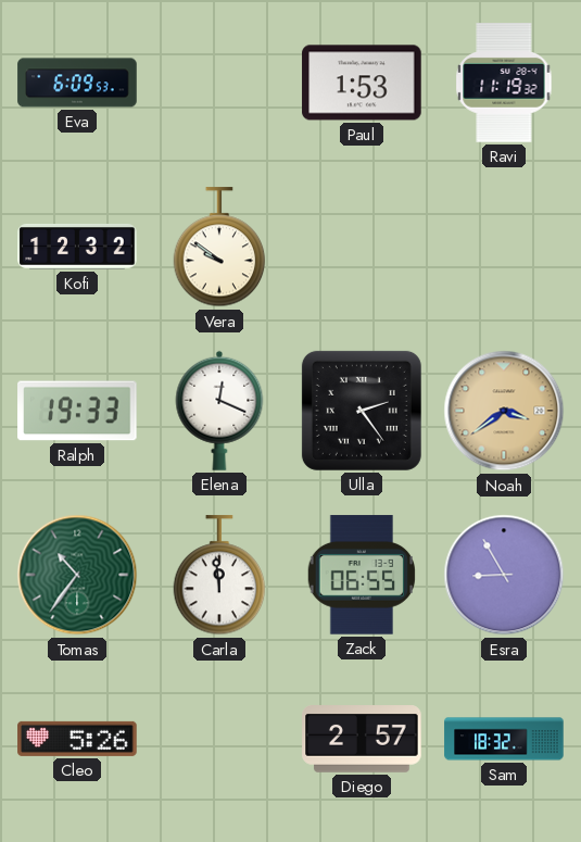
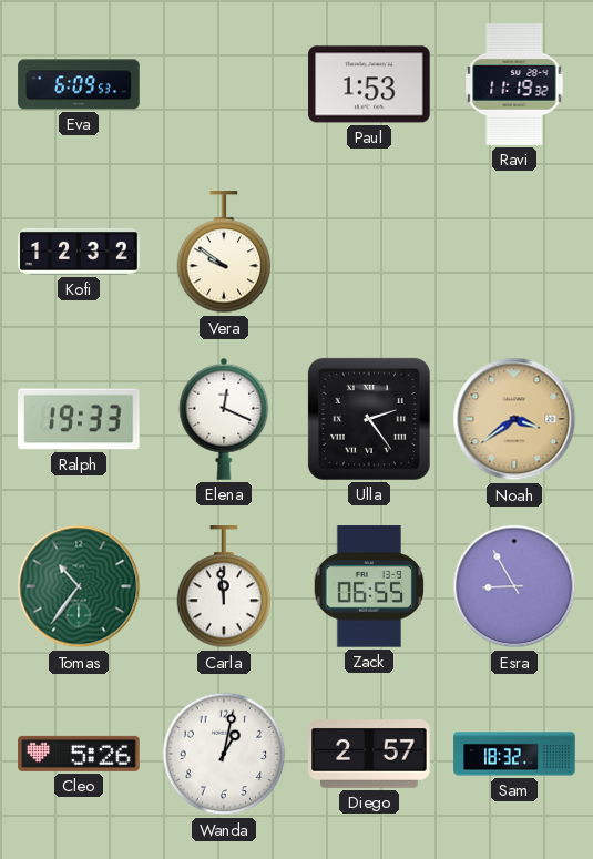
Wanda: none -> 1:02 (224, 754)
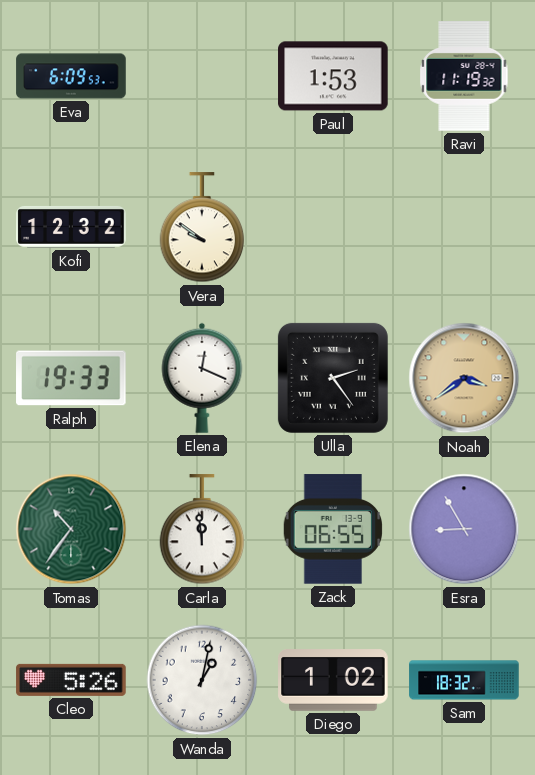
Diego: 2:57 -> 1:02 (333, 680)
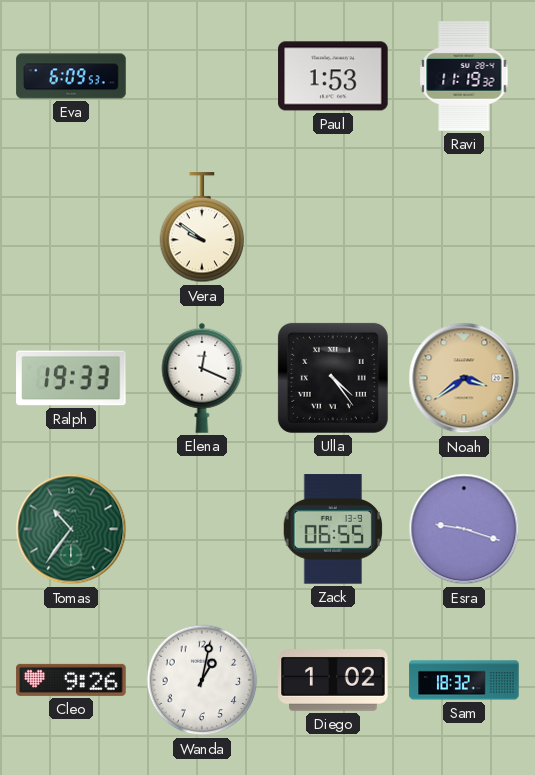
Kofi: 12:32 -> none (71, 227)
Ulla: 2:24 -> 4:24 (333, 378)
Carla: 11:59 -> none (202, 530)
Esra: 8:55 -> 9:18 (464, 529)
Cleo: 5:26 -> 9:26 (71, 680)
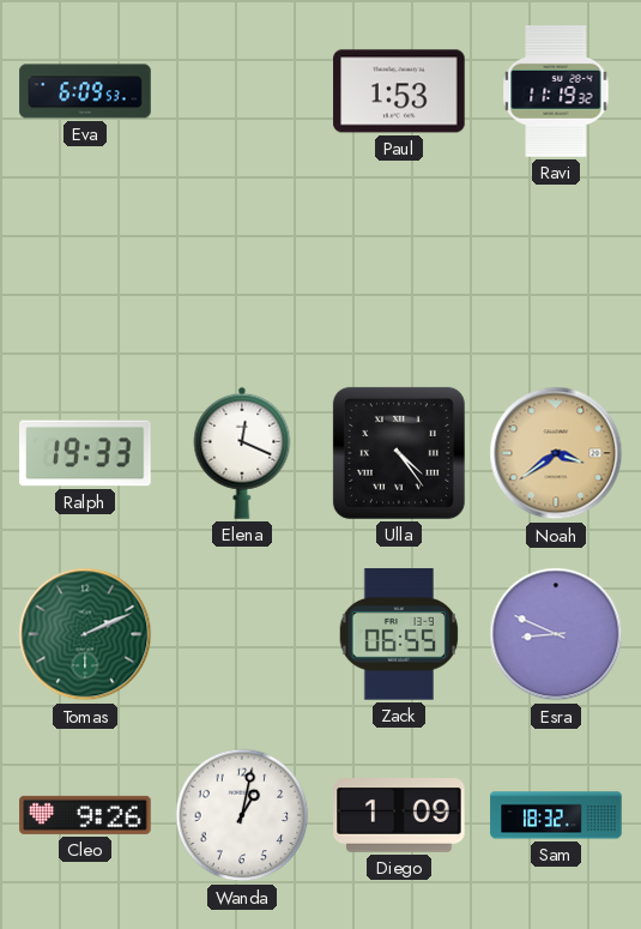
Vera: 9:51 -> none (202, 228)
Tomas: 10:36 -> 2:11 (85, 634)
Esra: 9:18 -> 8:49 (556, 634)
Diego: 1:02 -> 1:09 (399, 815)
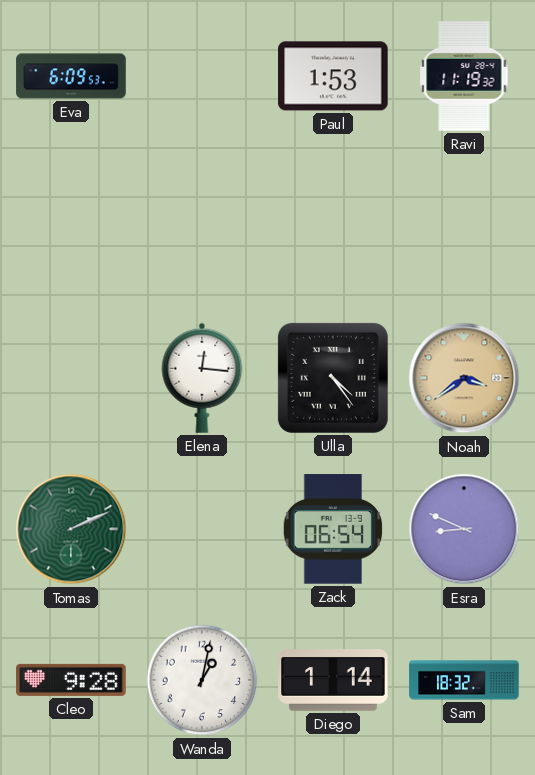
Ralph: 19:33 -> none (85, 453)
Elena: 12:19 -> 12:16 (202, 378)
Zack: 06:55 -> 06:54 (332, 529)
Cleo: 9:26 -> 9:28 (71, 680)
Diego: 1:09 -> 1:14 (333, 680)
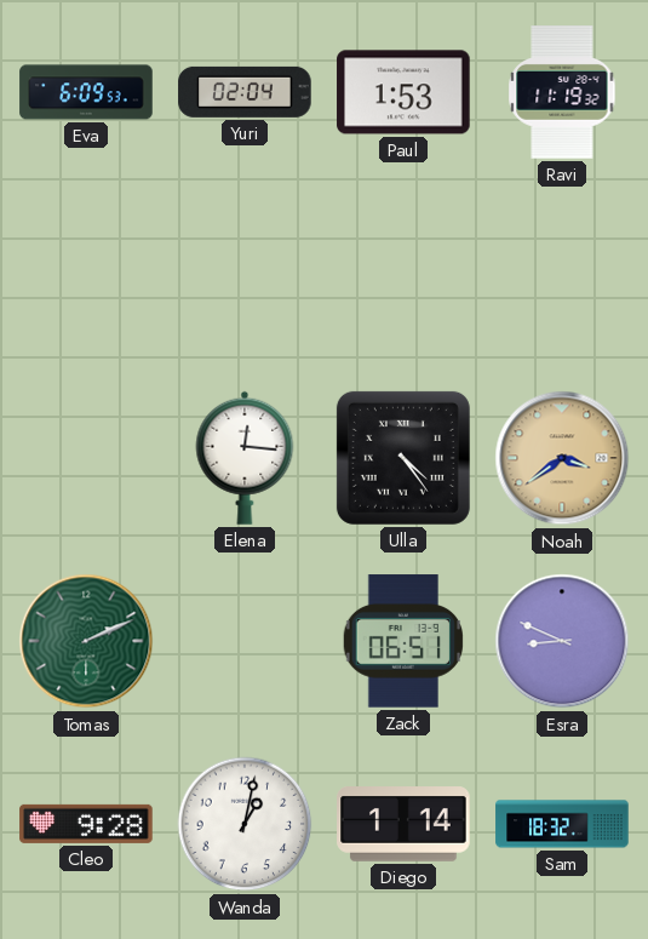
Yuri: none -> 02:04 (245, 92)
Zack: 06:54 -> 06:51 (402, 641)
